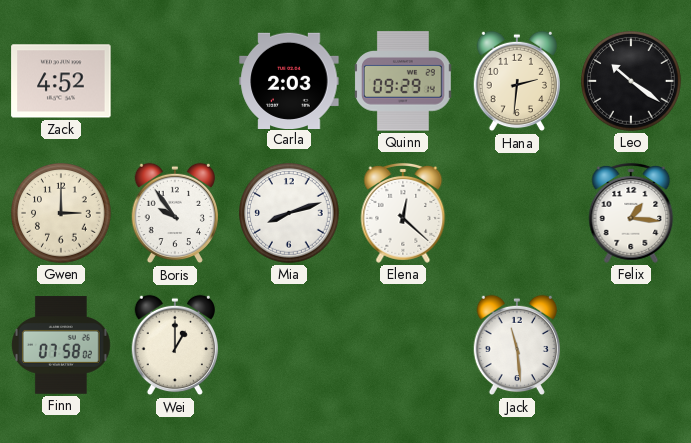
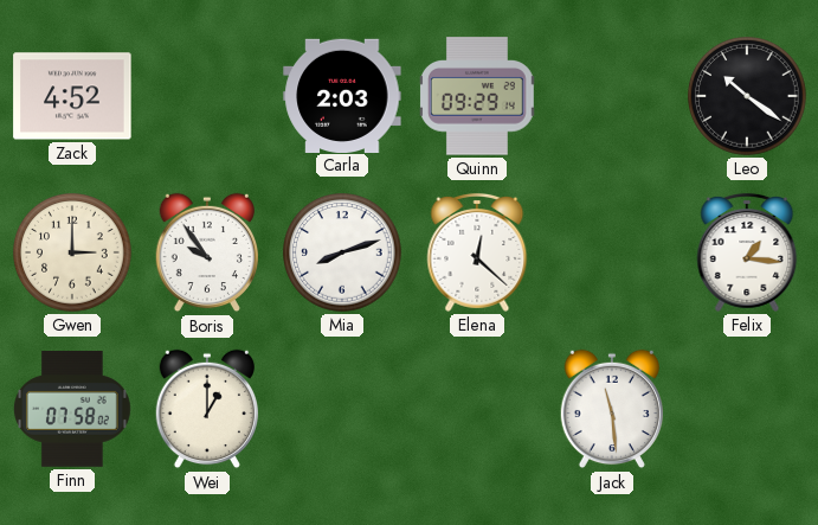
Hana: 2:31 -> none (516, 81)
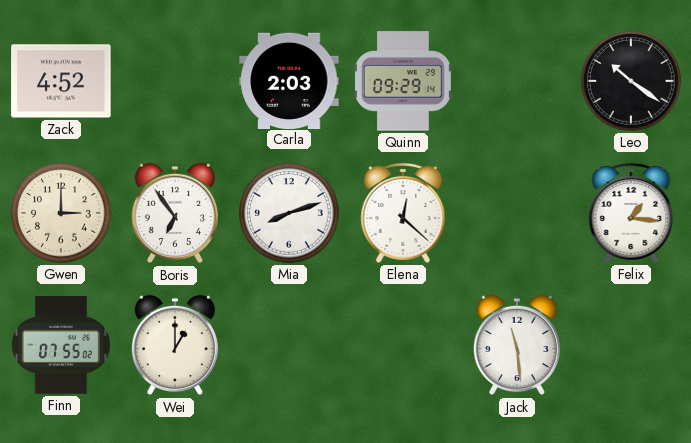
Boris: 9:54 -> 6:54 (174, 213)
Finn: 07:58 -> 07:55 (61, 345)
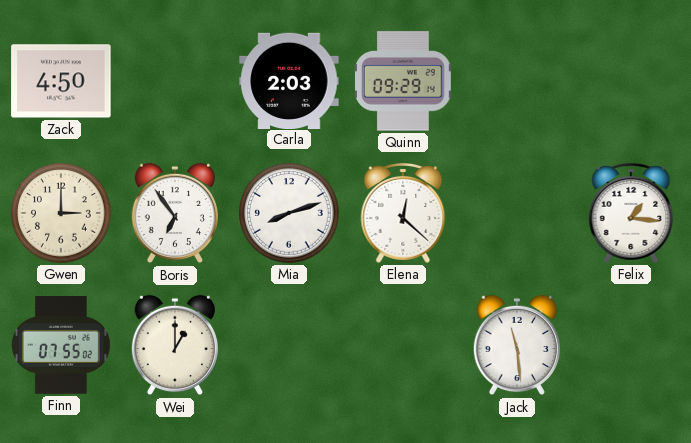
Zack: 4:52 -> 4:50 (61, 81)
Leo: 10:21 -> none (631, 81)
